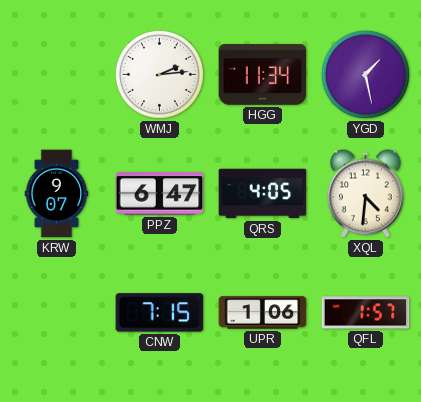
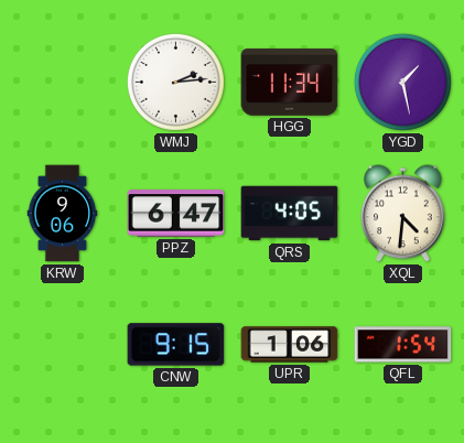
KRW: 9:07 -> 9:06 (63, 214)
CNW: 7:15 -> 9:15 (176, 345)
QFL: 1:57 -> 1:54 (403, 345)
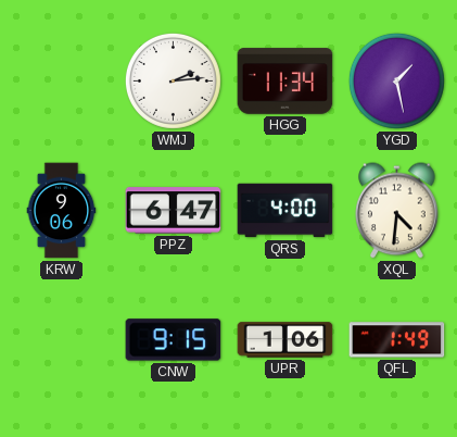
QRS: 4:05 -> 4:00 (285, 211)
QFL: 1:54 -> 1:49 (397, 340)
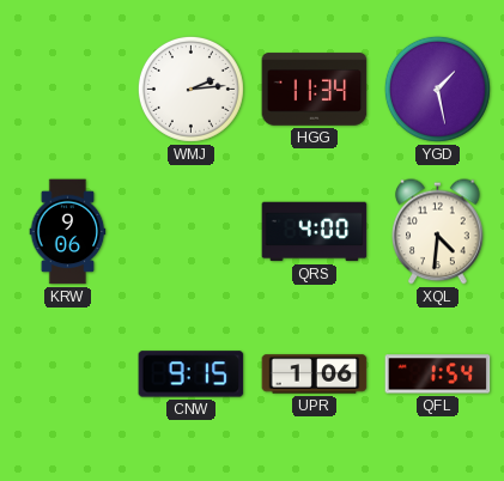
PPZ: 6:47 -> none (174, 211)
QFL: 1:49 -> 1:54 (438, 375)
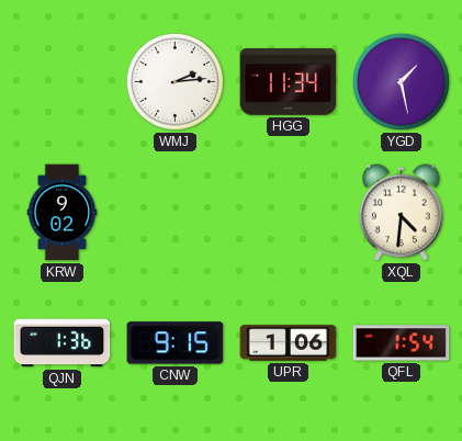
KRW: 9:06 -> 9:02 (63, 213)
QRS: 4:00 -> none (315, 232)
QJN: none -> 1:36 (63, 343)
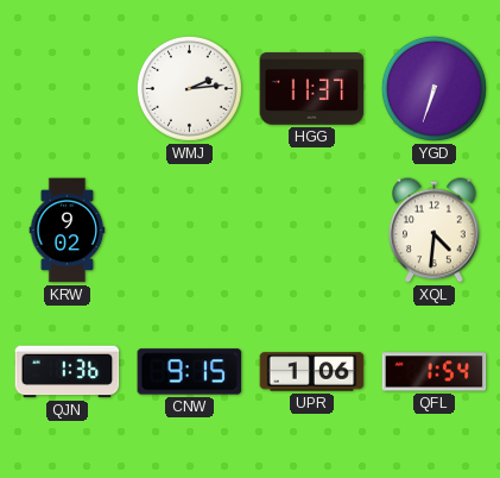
HGG: 11:34 -> 11:37 (312, 89)
YGD: 1:28 -> 6:33 (433, 88)
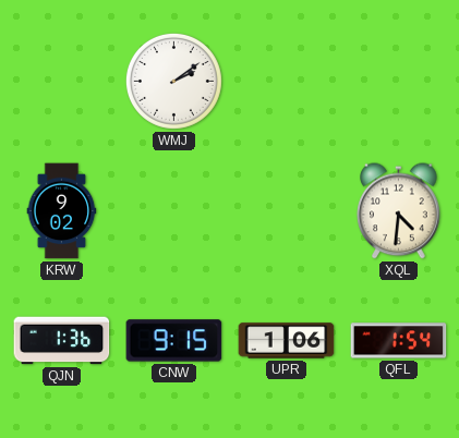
WMJ: 2:14 -> 2:09 (173, 81)
HGG: 11:37 -> none (312, 89)
YGD: 6:33 -> none (433, 88)
